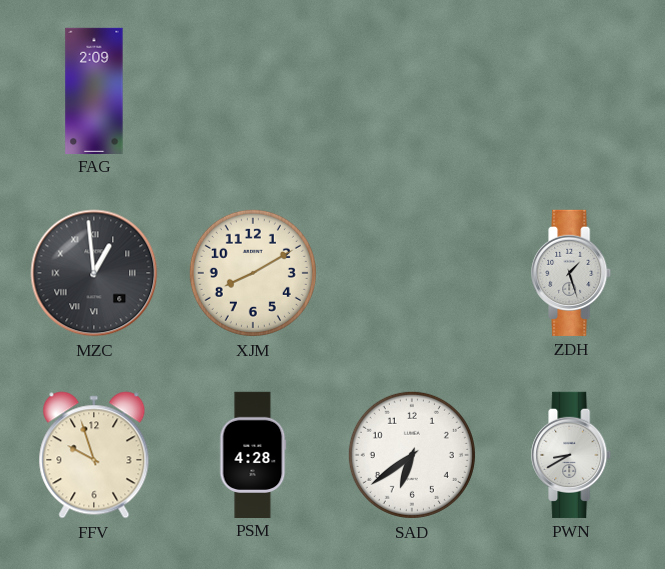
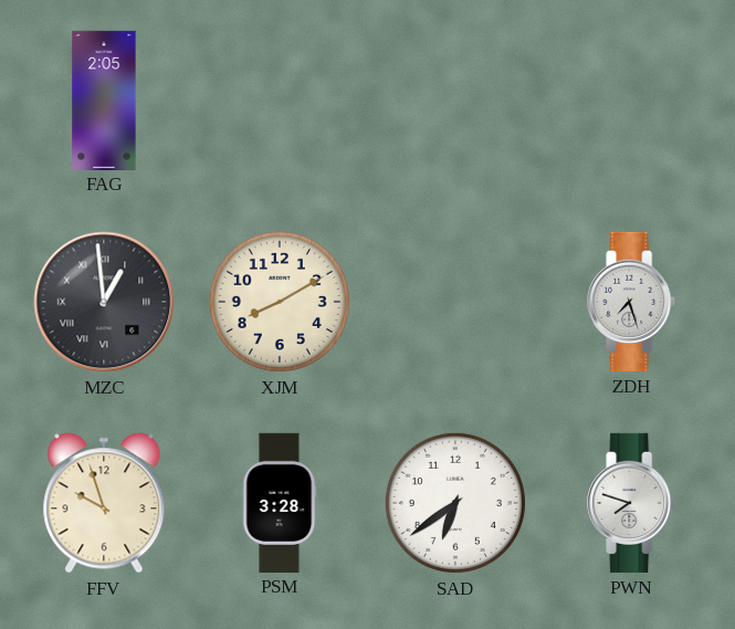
FAG: 2:09 -> 2:05 (104, 99)
ZDH: 1:27 -> 7:27 (632, 302)
PSM: 4:28 -> 3:28 (280, 502)
PWN: 8:40 -> 7:48 (632, 503)
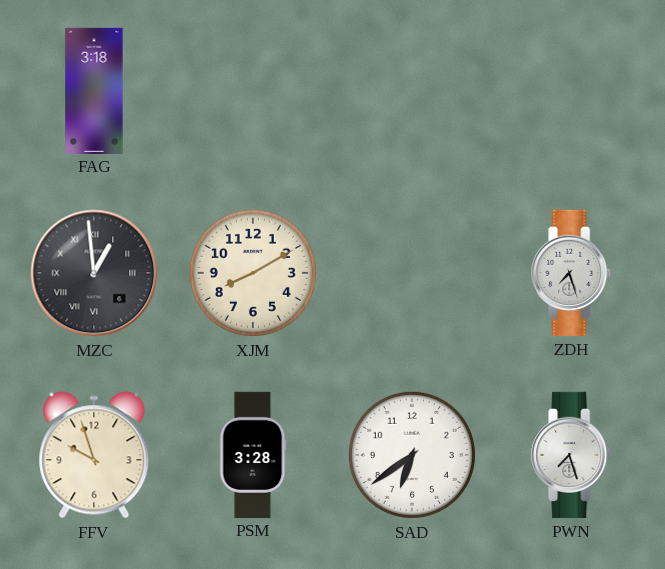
FAG: 2:05 -> 3:18 (94, 90)
PWN: 7:48 -> 7:27 (572, 455)
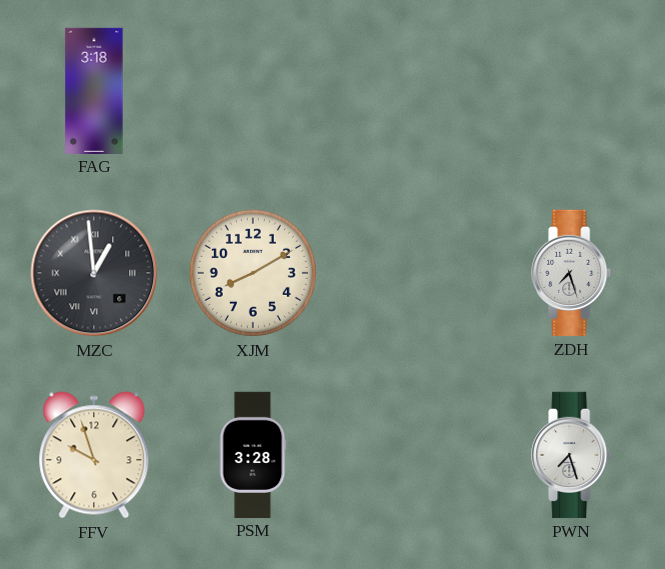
SAD: 6:39 -> none (412, 455)
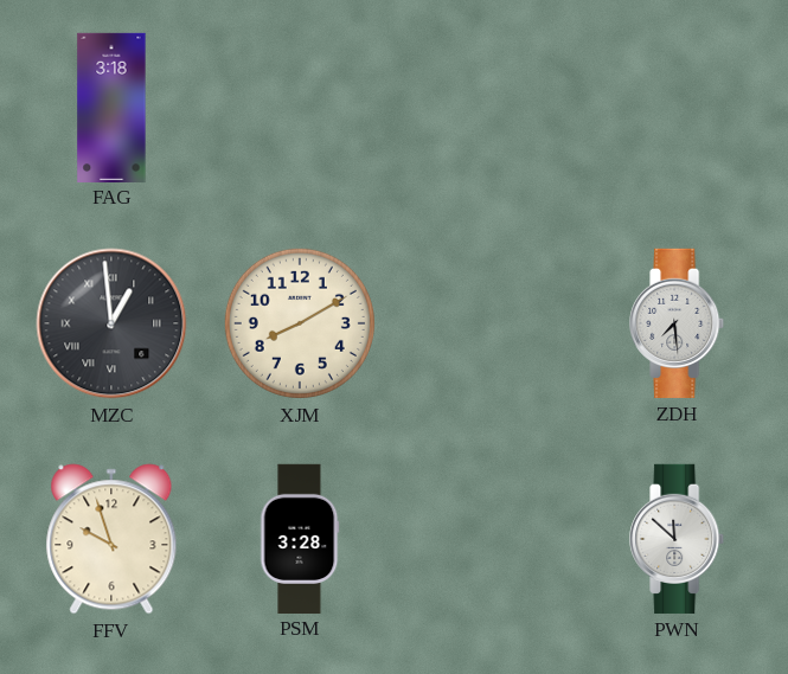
ZDH: 7:27 -> 7:29 (678, 323)
PWN: 7:27 -> 11:52 (678, 539)
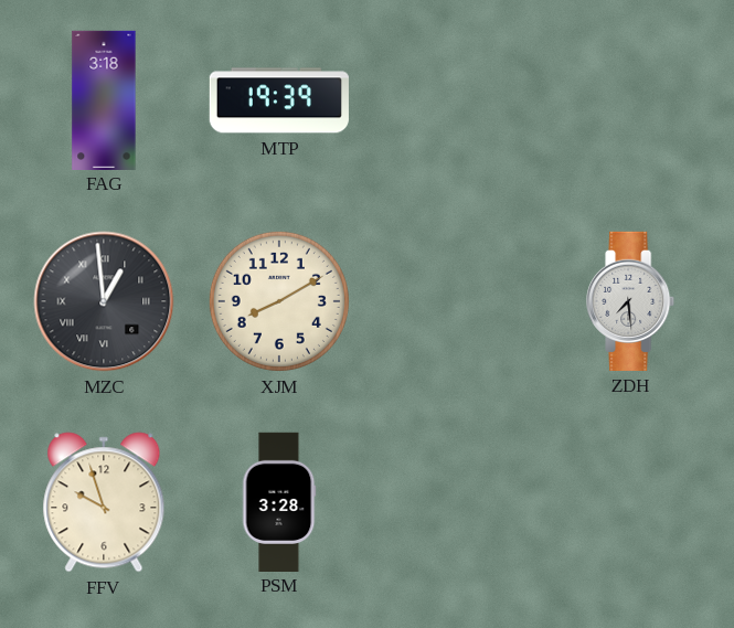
MTP: none -> 19:39 (279, 100)
PWN: 11:52 -> none (678, 539)
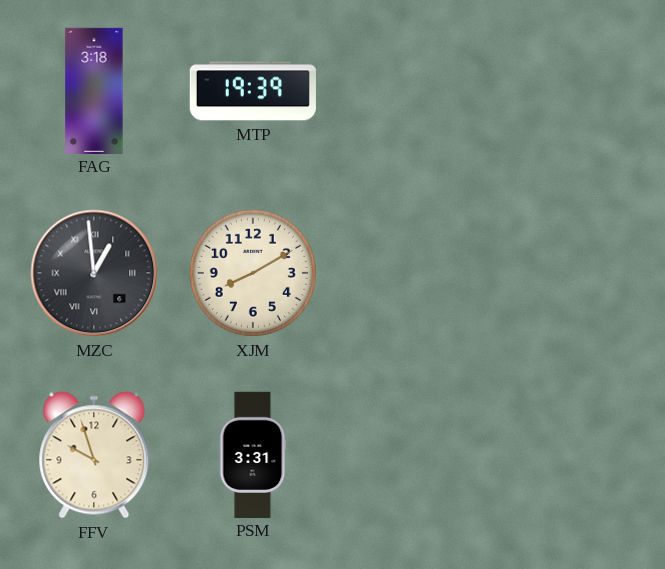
ZDH: 7:29 -> none (631, 301)
PSM: 3:28 -> 3:31 (253, 454)
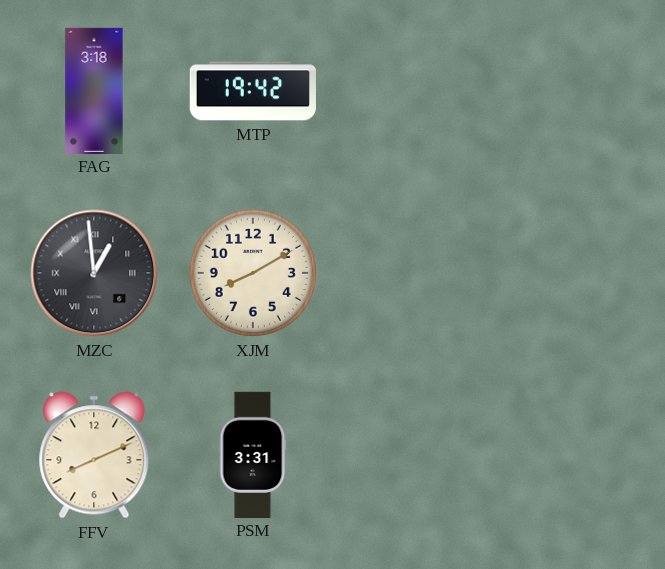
MTP: 19:39 -> 19:42 (253, 91)
FFV: 9:57 -> 8:11 (94, 455)
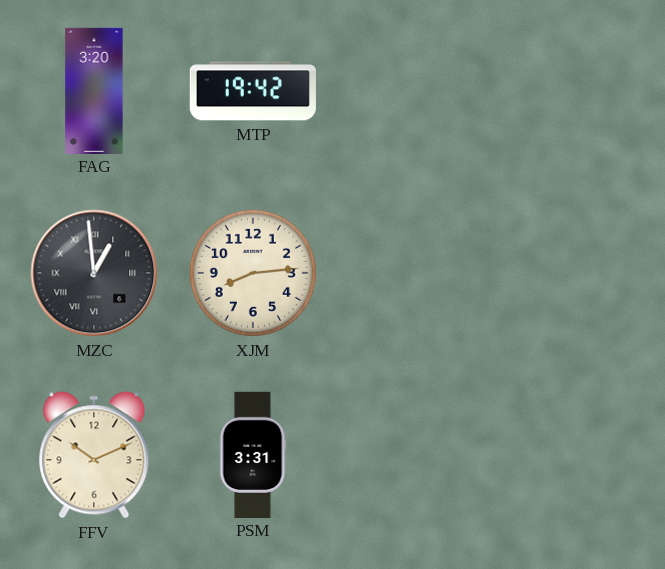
FAG: 3:18 -> 3:20 (94, 90)
XJM: 8:10 -> 8:14 (253, 273)
FFV: 8:11 -> 10:11 (94, 455)
